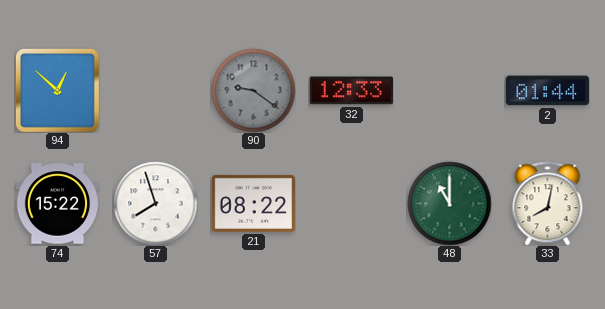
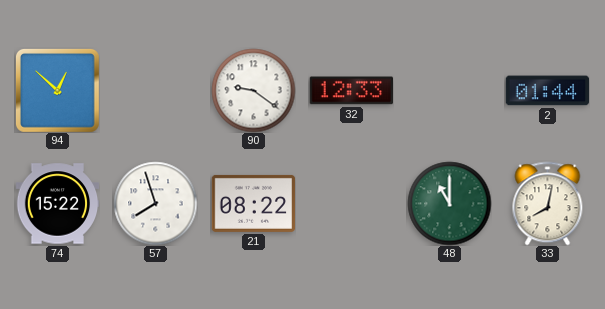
90 dial: grey -> white (253, 90)
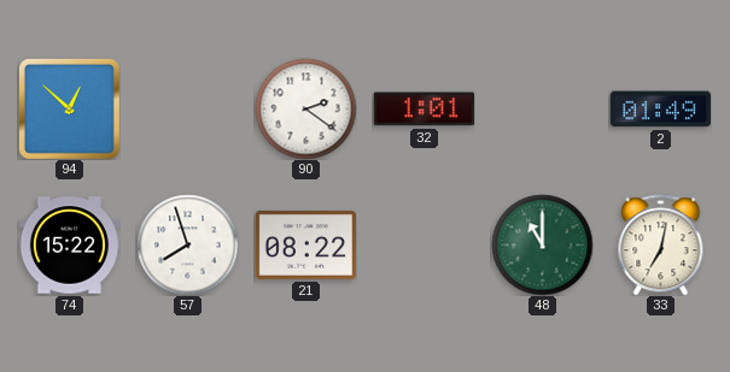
90: 9:21 -> 2:21 (305, 108)
32: 12:33 -> 1:01 (424, 110)
2: 01:44 -> 01:49 (660, 110)
33: 8:02 -> 7:02 (661, 244)
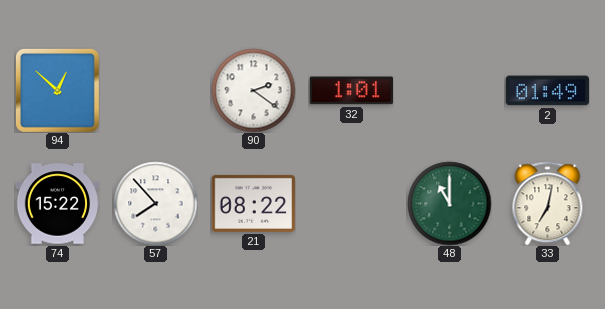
57: 7:57 -> 7:53 (155, 203)
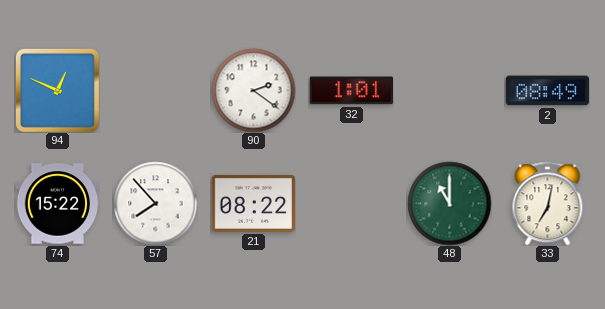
94: 12:52 -> 12:49 (58, 91)
2: 01:49 -> 08:49 (547, 91)
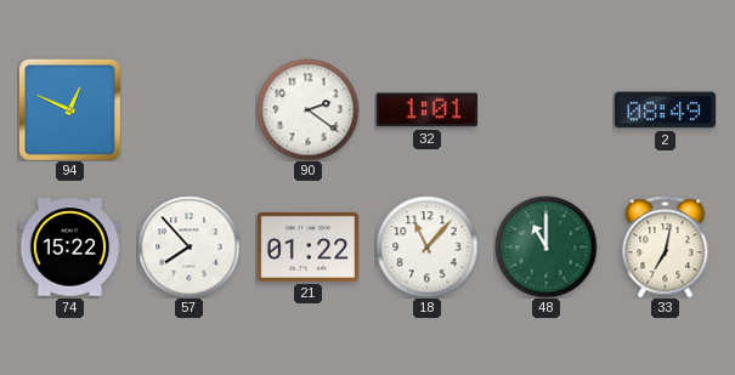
21: 08:22 -> 01:22 (307, 246)
18: none -> 11:07 (426, 246)
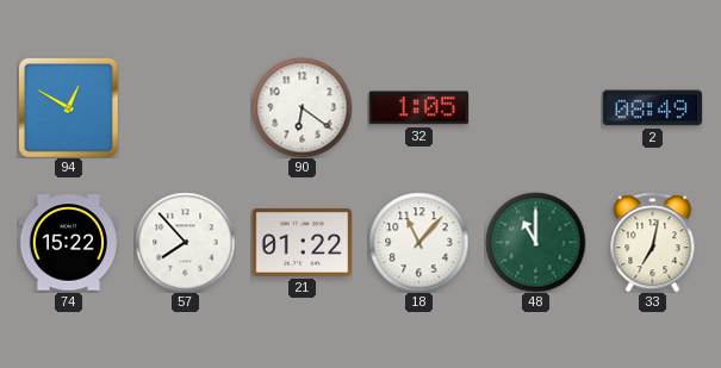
94: 12:49 -> 12:50 (69, 108)
90: 2:21 -> 6:21 (302, 107)
32: 1:01 -> 1:05 (418, 108)
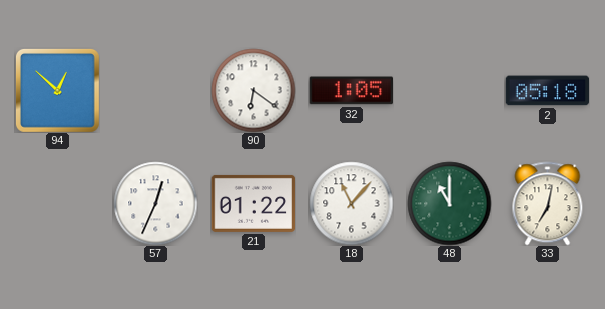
94: 12:50 -> 12:52 (58, 91)
2: 08:49 -> 05:18 (547, 91)
74: 15:22 -> none (68, 243)
57: 7:53 -> 12:34 (155, 203)
